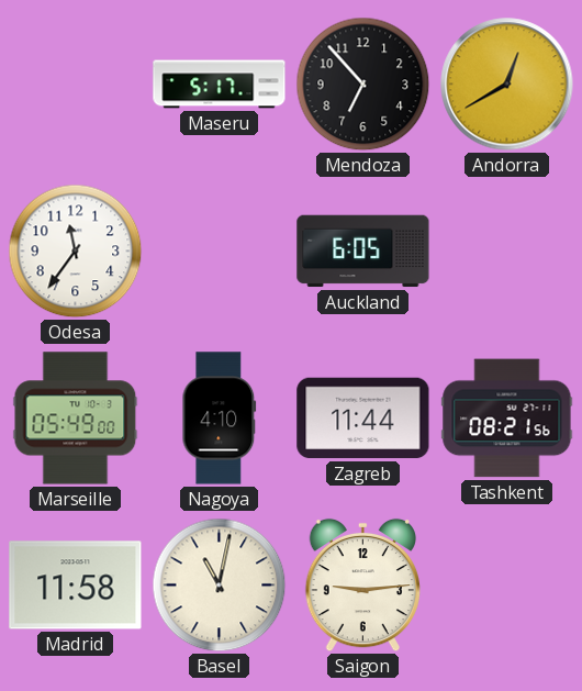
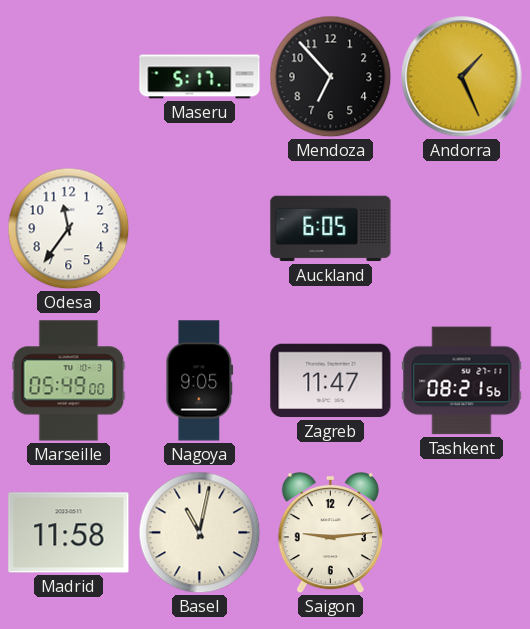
Andorra: 12:40 -> 1:26 (462, 77)
Nagoya: 4:10 -> 9:05 (200, 381)
Zagreb: 11:44 -> 11:47 (331, 381)
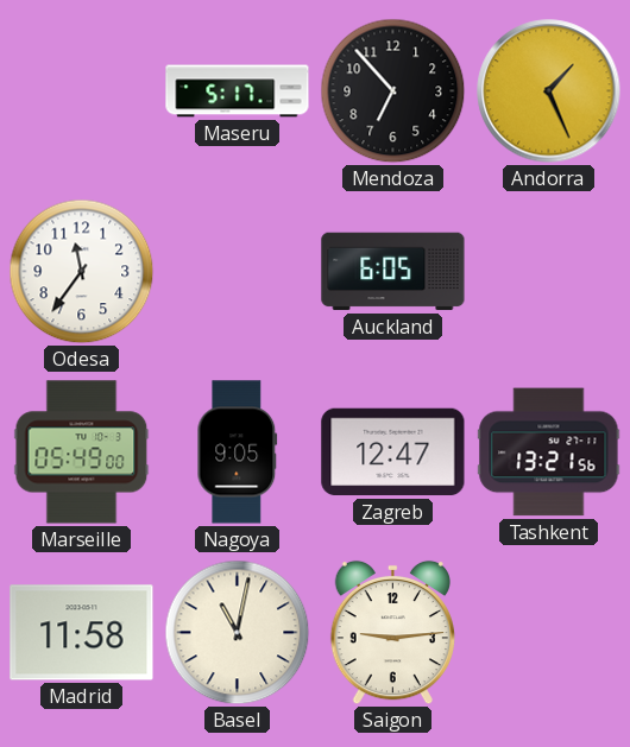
Zagreb: 11:47 -> 12:47 (393, 452)
Tashkent: 08:21 -> 13:21 (549, 452)
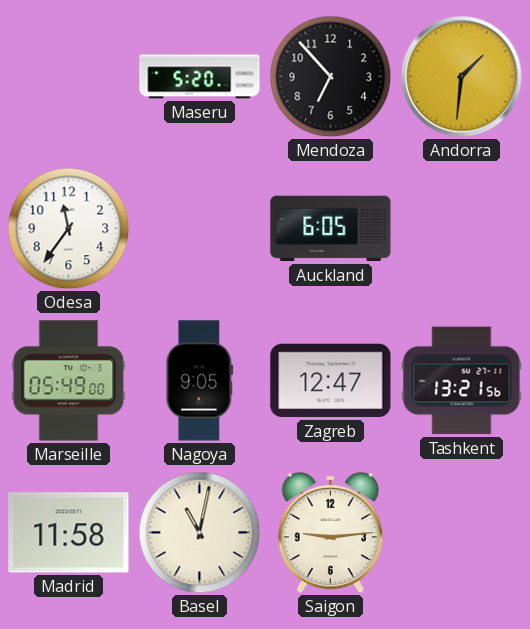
Maseru: 5:17 -> 5:20 (200, 77)
Andorra: 1:26 -> 1:31 (462, 77)
